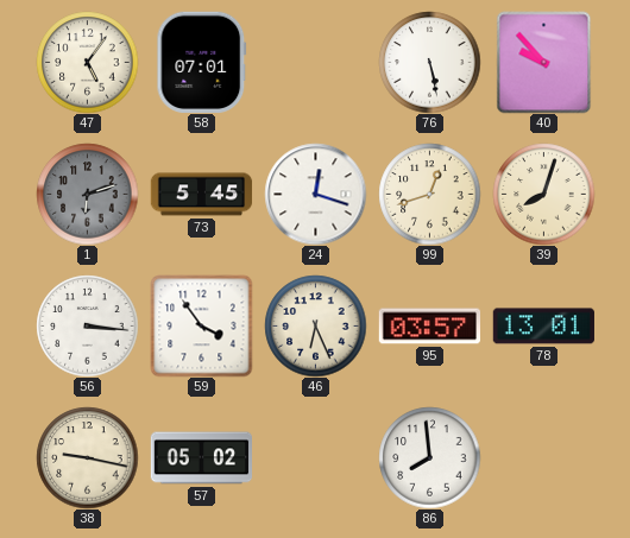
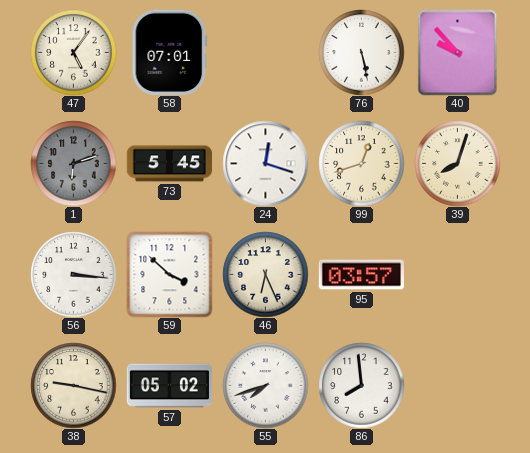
59: 3:54 -> 3:52 (169, 274)
78: 13:01 -> none (543, 327)
55: none -> 7:42 (265, 385)
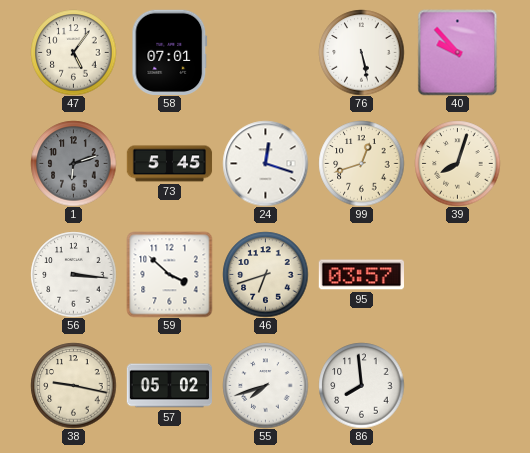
46: 6:26 -> 6:42 (265, 274)
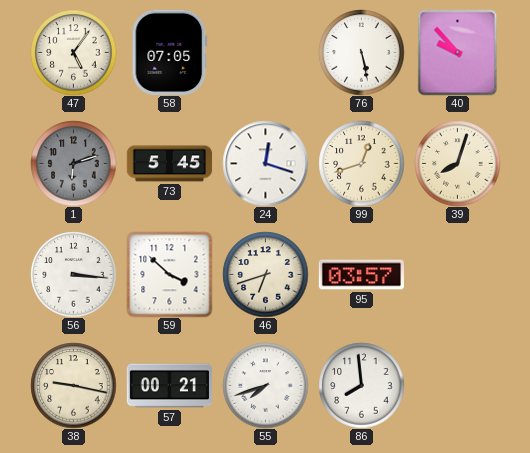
58: 07:01 -> 07:05 (170, 52)
57: 05:02 -> 00:21 (169, 386)
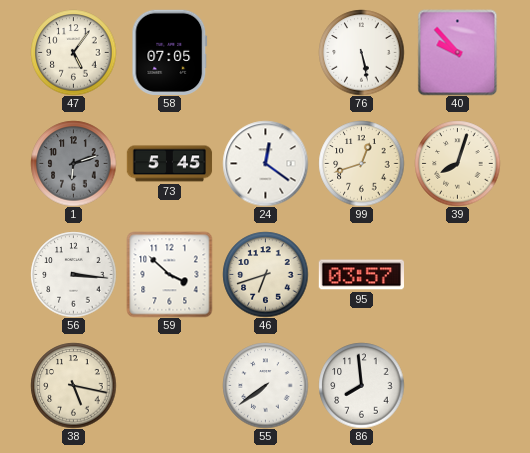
24: 12:18 -> 12:21 (265, 163)
38: 9:17 -> 5:17 (73, 385)
57: 00:21 -> none (169, 386)
55: 7:42 -> 7:39 (265, 385)
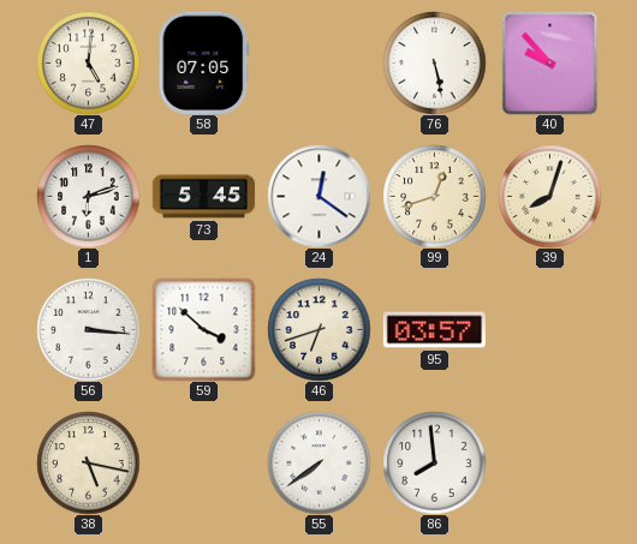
47: 5:06 -> 5:01 (88, 62)
1 dial: grey -> white (88, 196)
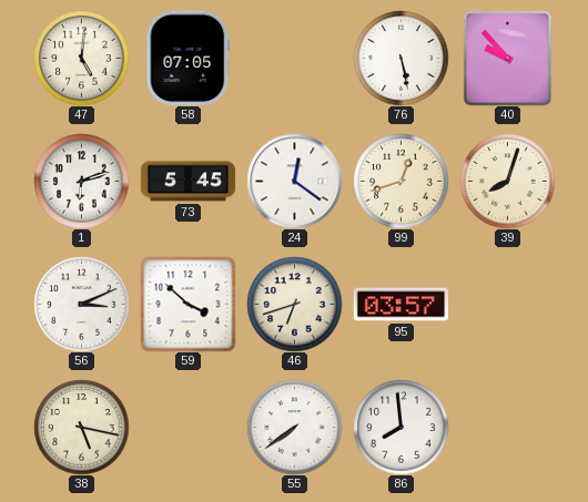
56: 3:16 -> 3:11 (81, 304)
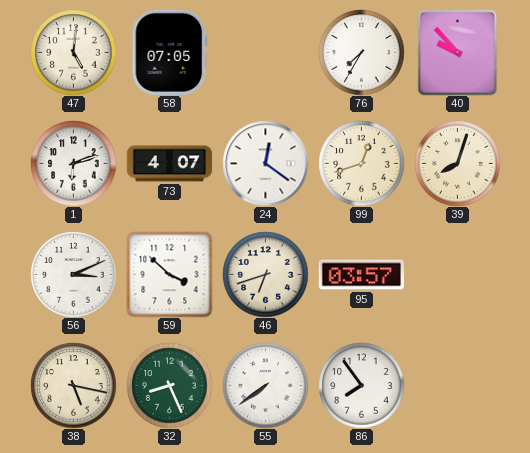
76: 5:28 -> 7:35 (361, 52)
73: 5:45 -> 4:07 (169, 164)
32: none -> 8:26 (169, 385)
86: 7:59 -> 7:54 (361, 385)
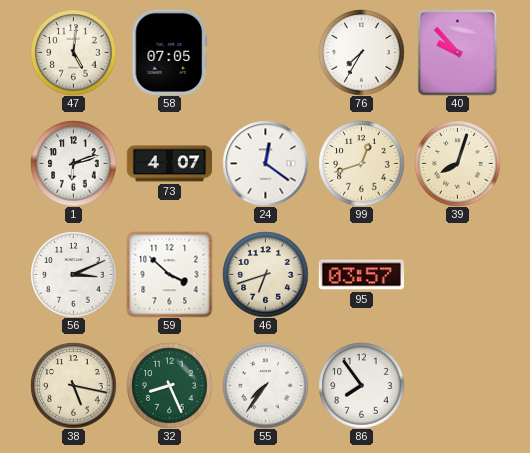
55: 7:39 -> 7:36 (265, 385)
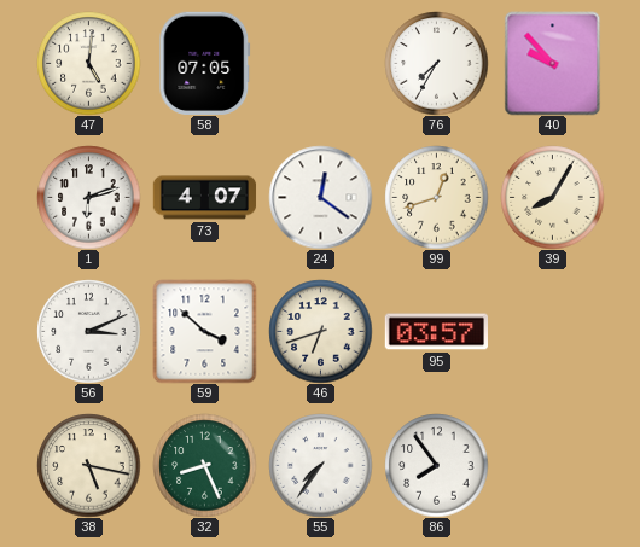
39: 8:03 -> 8:05 (552, 197)
